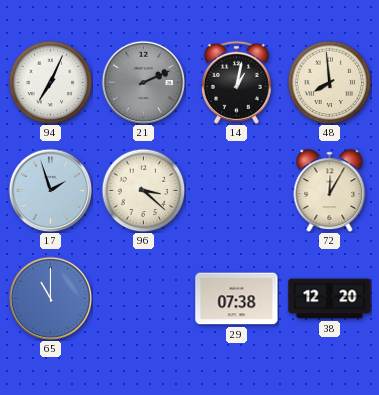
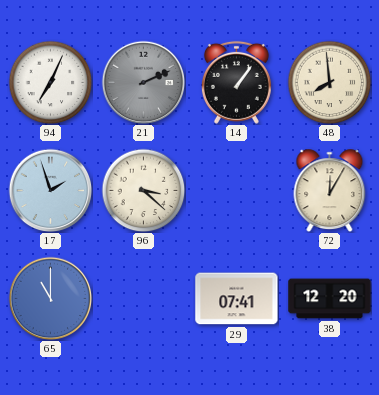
14: 1:02 -> 1:06 (236, 82)
29: 07:38 -> 07:41 (237, 299)
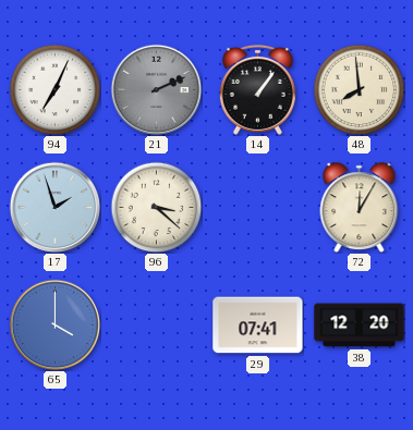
65: 11:00 -> 4:00 (54, 324)
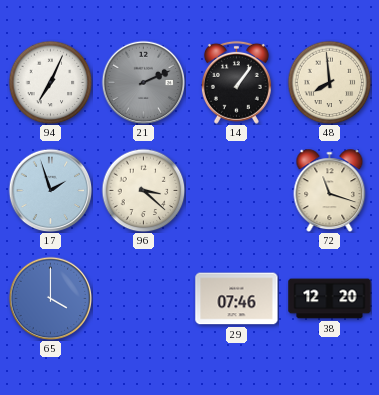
72: 12:05 -> 11:18 (330, 191)
29: 07:41 -> 07:46 (237, 299)
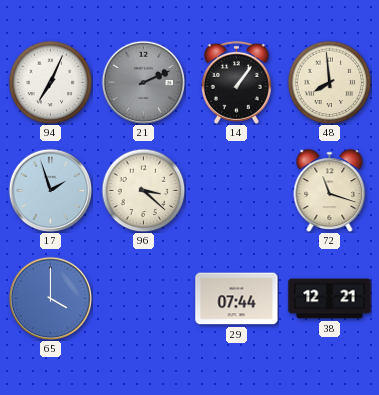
29: 07:46 -> 07:44 (237, 299)
38: 12:20 -> 12:21 (330, 299)
